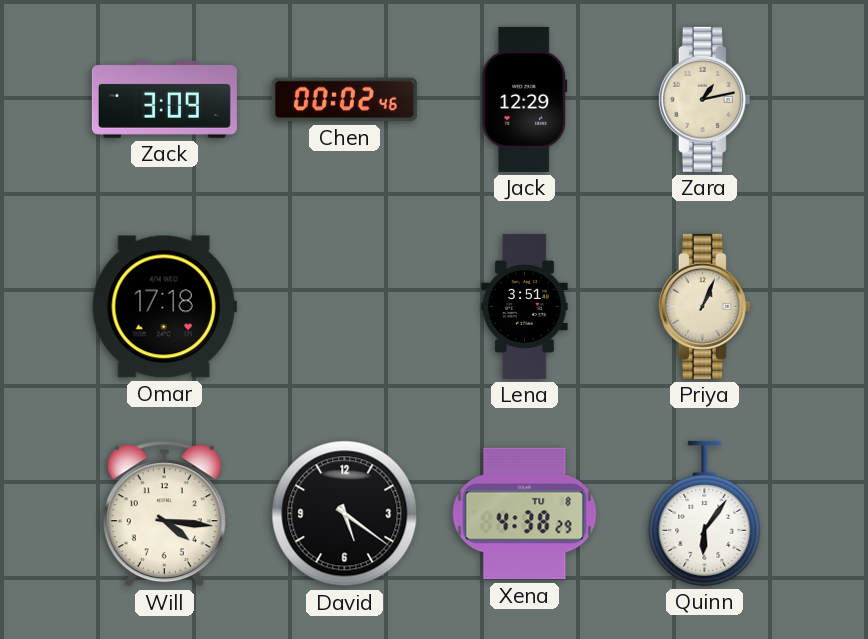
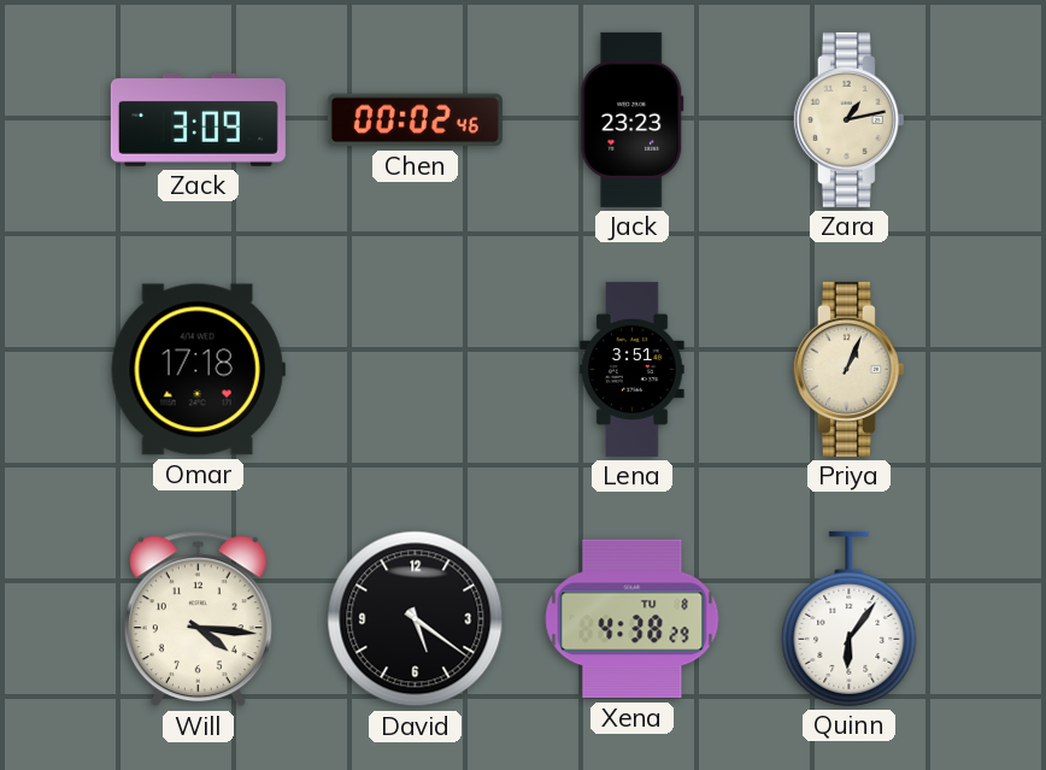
Jack: 12:29 -> 23:23 (633, 119)
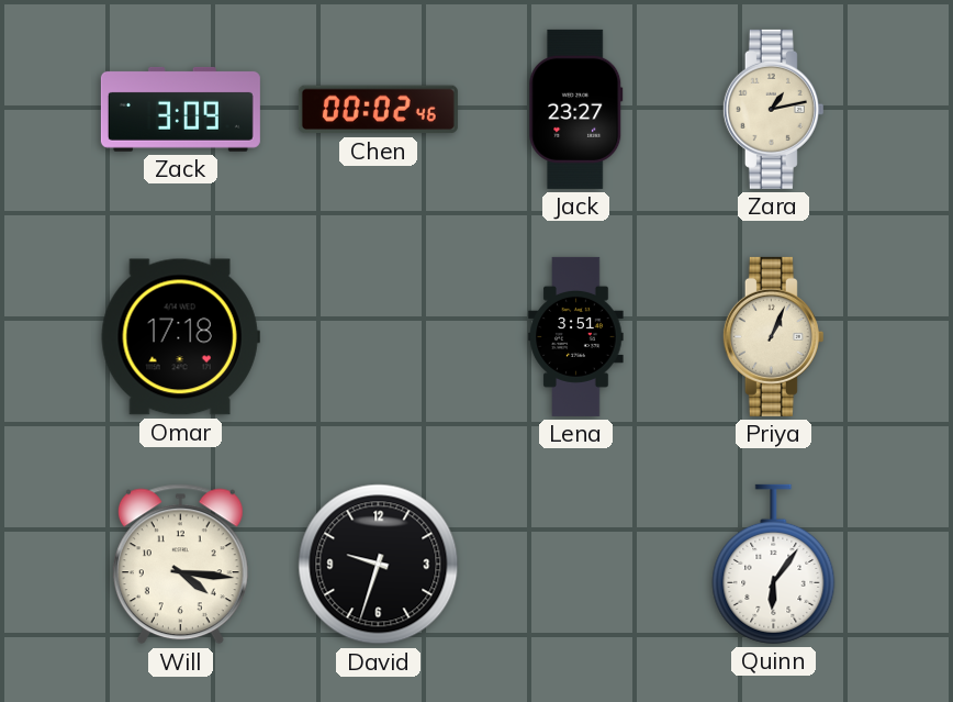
Jack: 23:23 -> 23:27 (576, 109)
David: 5:21 -> 9:33 (379, 565)
Xena: 4:38 -> none (633, 619)
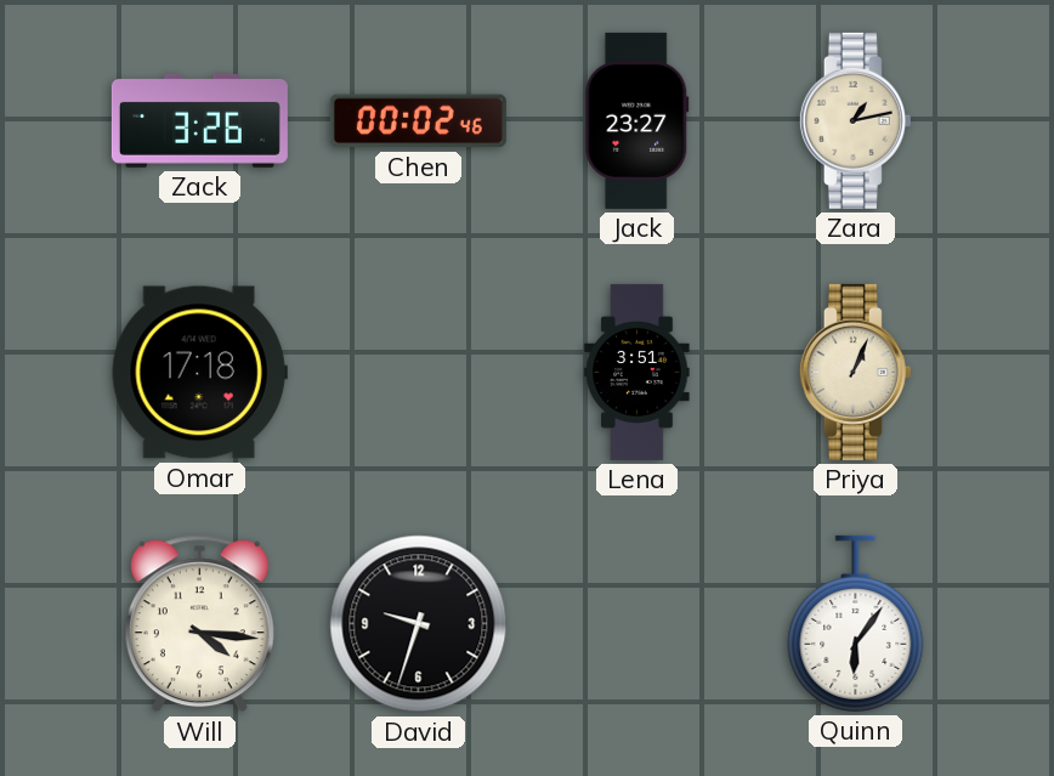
Zack: 3:09 -> 3:26 (199, 120)
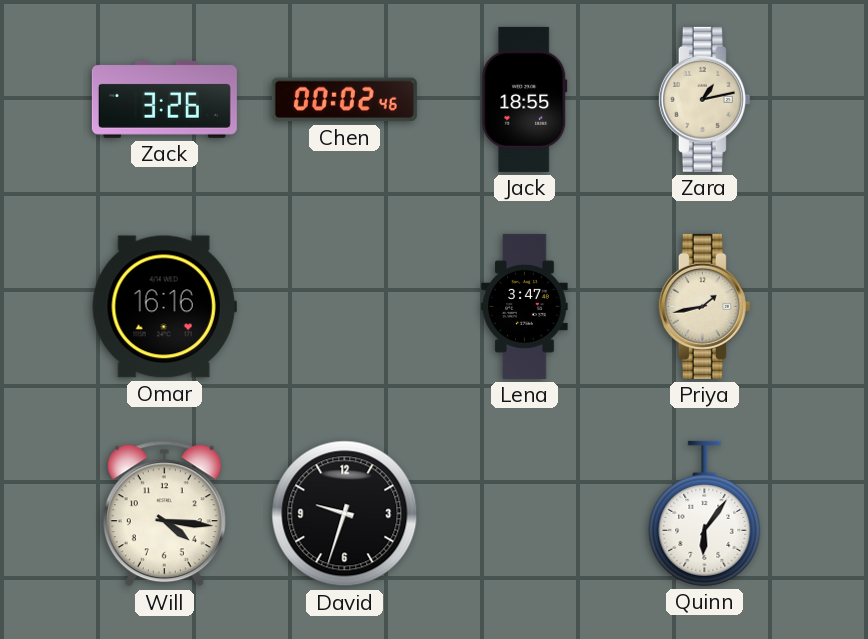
Jack: 23:27 -> 18:55 (525, 99)
Omar: 17:18 -> 16:16 (164, 307)
Lena: 3:51 -> 3:47 (525, 306)
Priya: 1:04 -> 1:43 (704, 306)
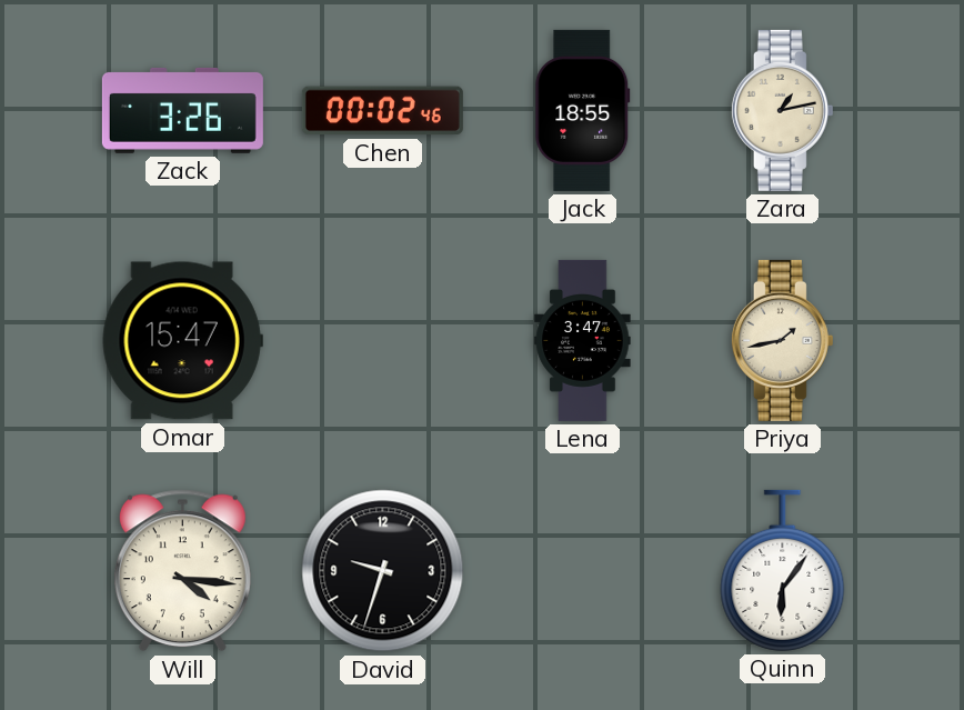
Omar: 16:16 -> 15:47 (182, 341)
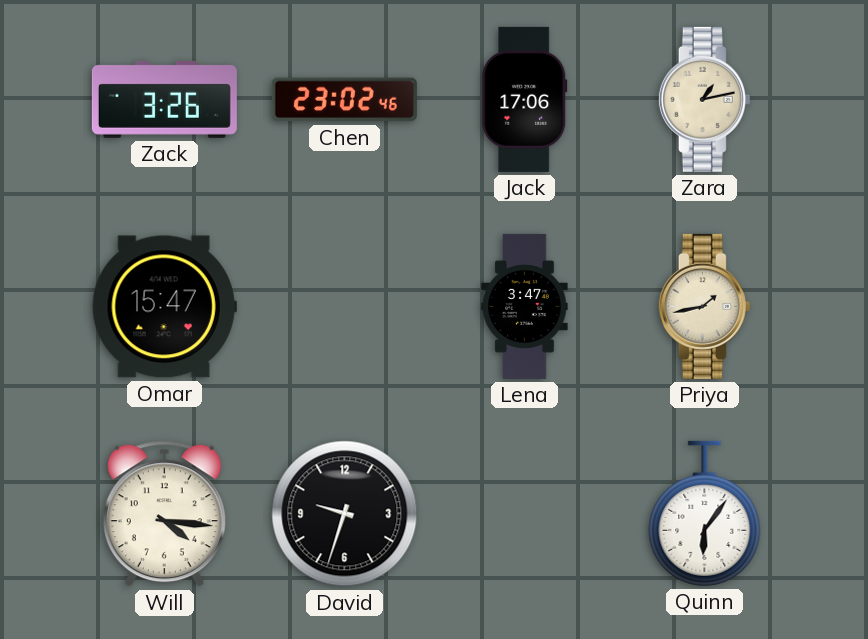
Chen: 00:02 -> 23:02 (344, 100)
Jack: 18:55 -> 17:06 (525, 99)
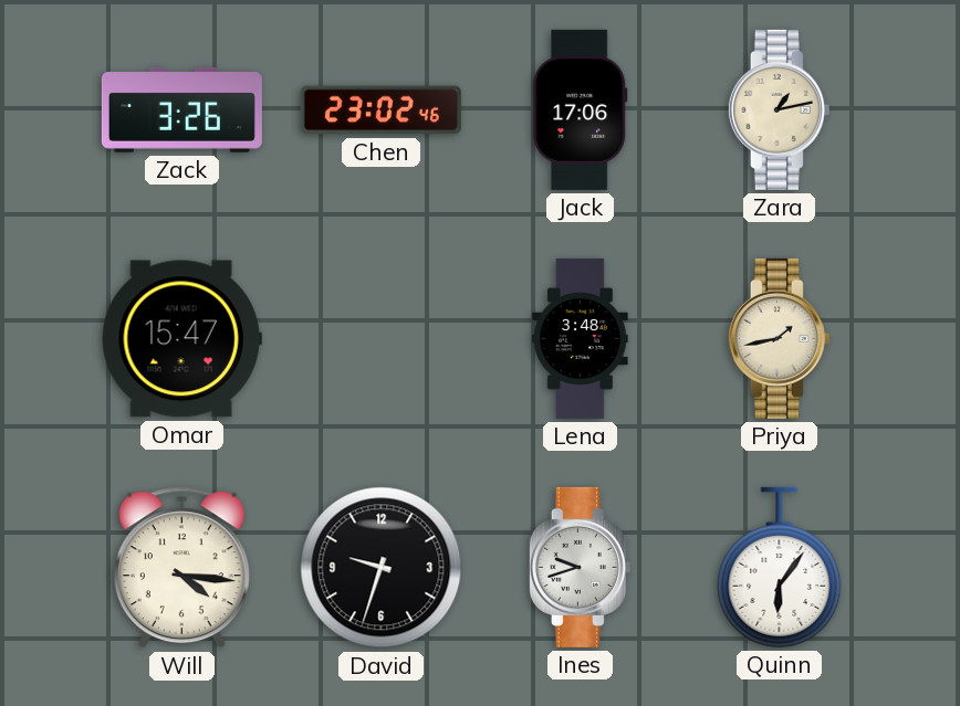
Lena: 3:47 -> 3:48 (581, 338)
Ines: none -> 9:42 (580, 567)
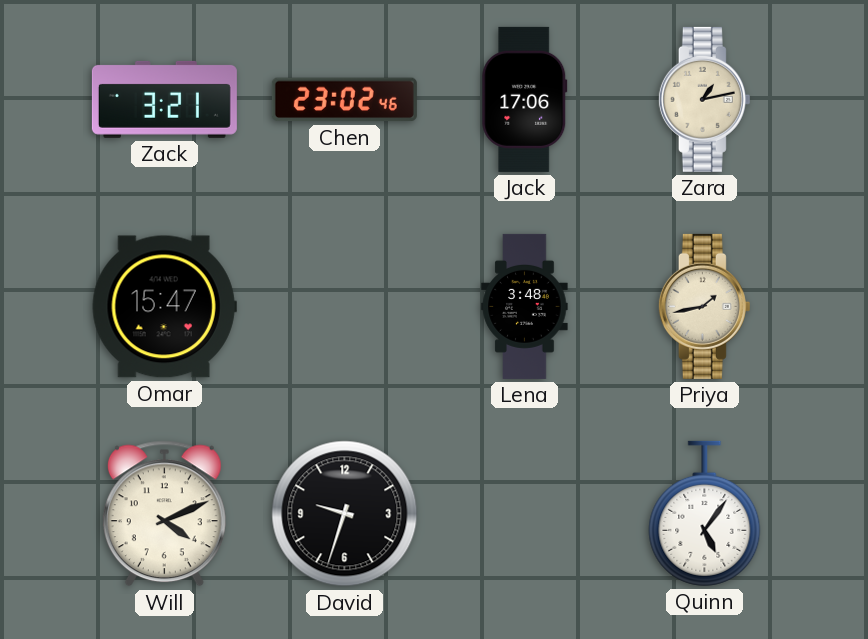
Zack: 3:26 -> 3:21 (164, 99)
Will: 4:16 -> 4:11 (164, 514)
Ines: 9:42 -> none (580, 567)
Quinn: 6:06 -> 5:06 (705, 513)
